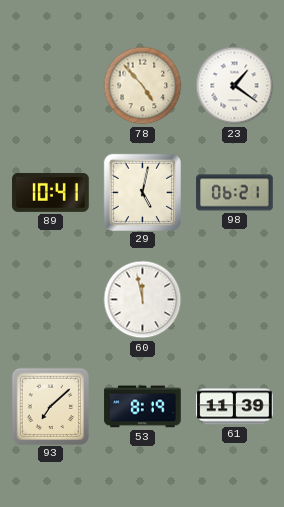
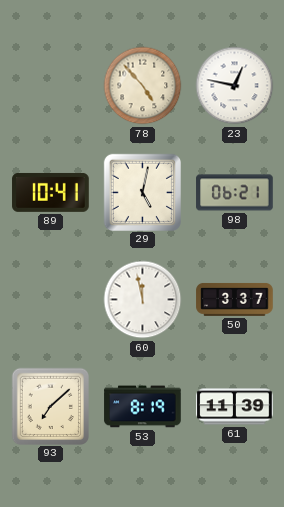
23: 1:21 -> 12:47 (235, 86)
50: none -> 3:37 (235, 299)
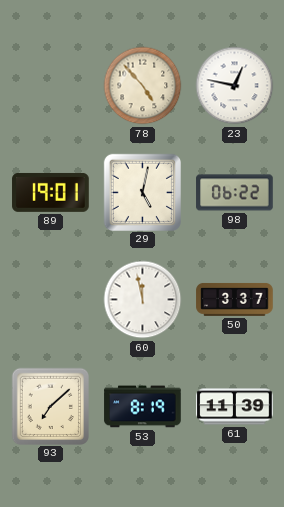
89: 10:41 -> 19:01 (51, 193)
98: 06:21 -> 06:22 (235, 193)
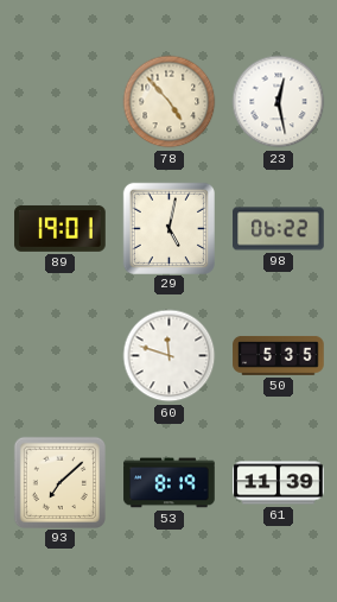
23: 12:47 -> 12:28 (279, 102)
60: 11:58 -> 11:48 (170, 356)
50: 3:37 -> 5:35 (279, 355)
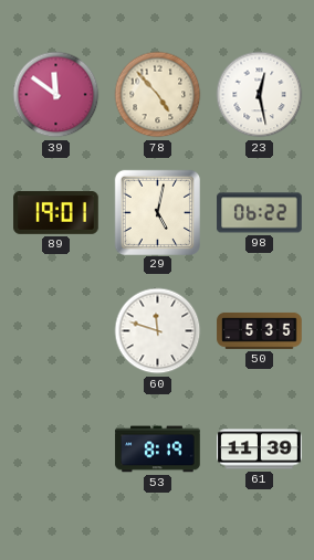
39: none -> 11:51 (56, 95)
93: 7:08 -> none (59, 482)
